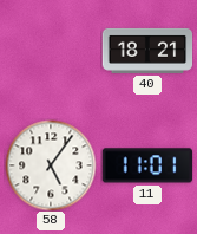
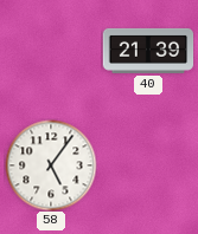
40: 18:21 -> 21:39 (148, 51)
11: 11:01 -> none (146, 165)
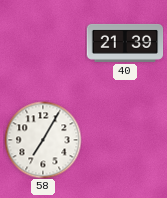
58: 5:06 -> 7:05 (43, 140)
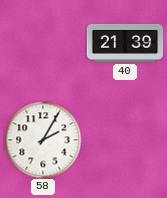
58: 7:05 -> 2:05 (43, 140)
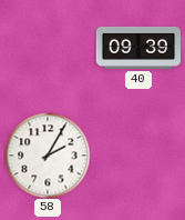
40: 21:39 -> 09:39 (138, 48)
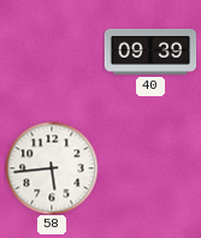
58: 2:05 -> 5:44 (52, 168)
